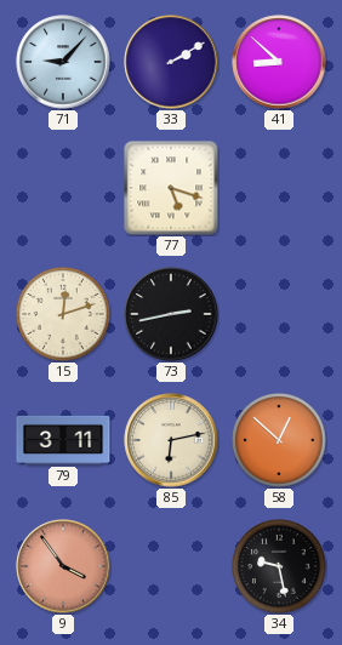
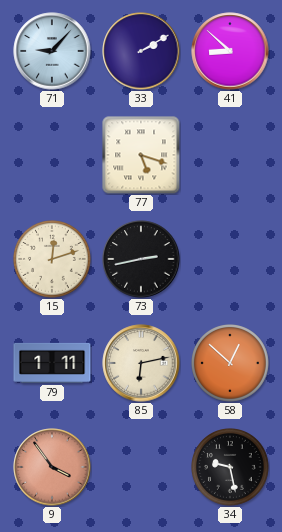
79: 3:11 -> 1:11 (52, 363)
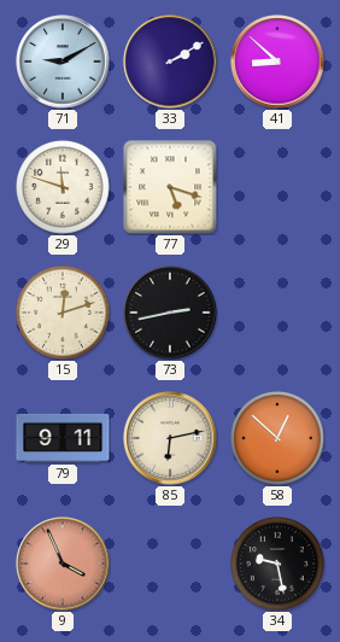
71: 9:07 -> 9:10 (63, 62)
29: none -> 11:48 (64, 188)
79: 1:11 -> 9:11 (63, 438)
9: 3:54 -> 3:56 (63, 564)
